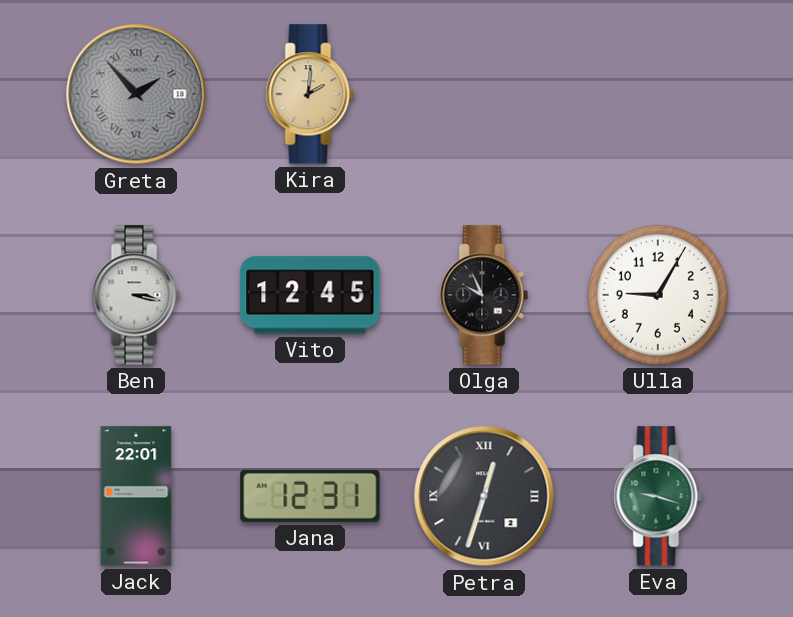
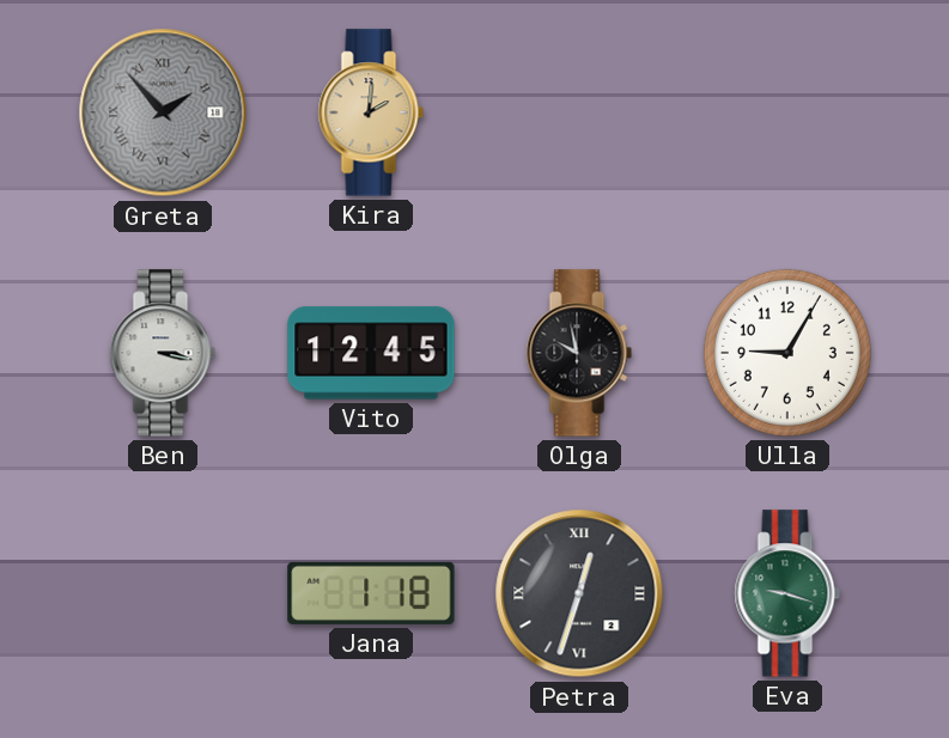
Olga: 9:56 -> 9:58 (579, 353)
Jack: 22:01 -> none (136, 496)
Jana: 12:31 -> 1:18 (371, 593)
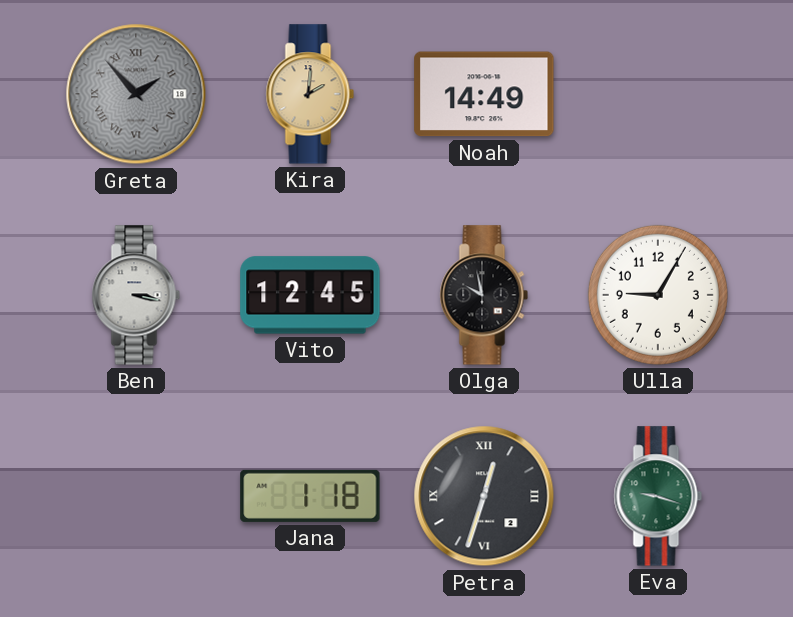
Noah: none -> 14:49 (484, 94)
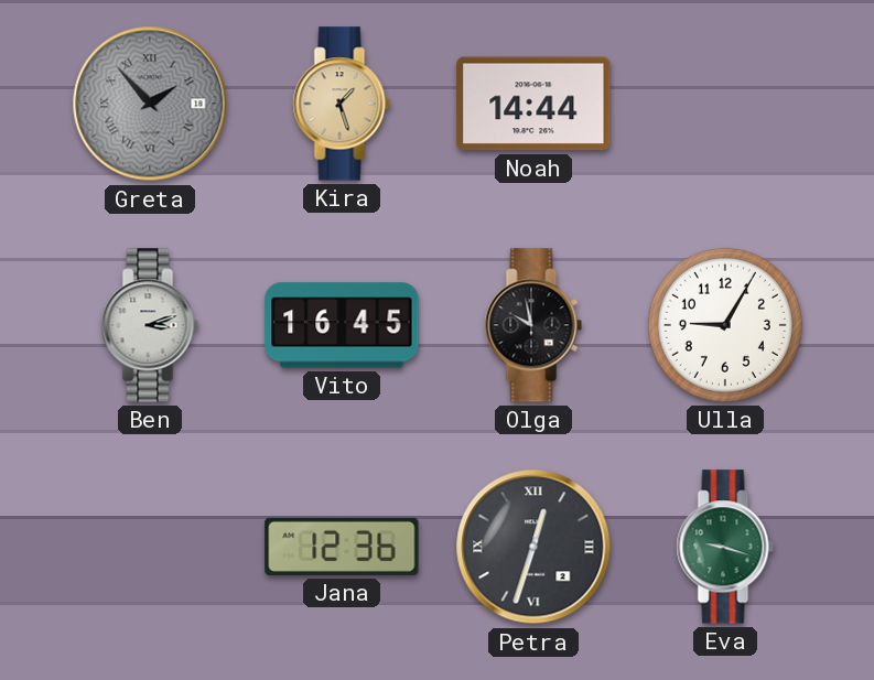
Kira: 2:01 -> 1:27 (342, 104)
Noah: 14:49 -> 14:44 (533, 104)
Ben: 3:17 -> 3:12 (150, 325)
Vito: 12:45 -> 16:45 (342, 325)
Jana: 1:18 -> 12:36 (342, 547)
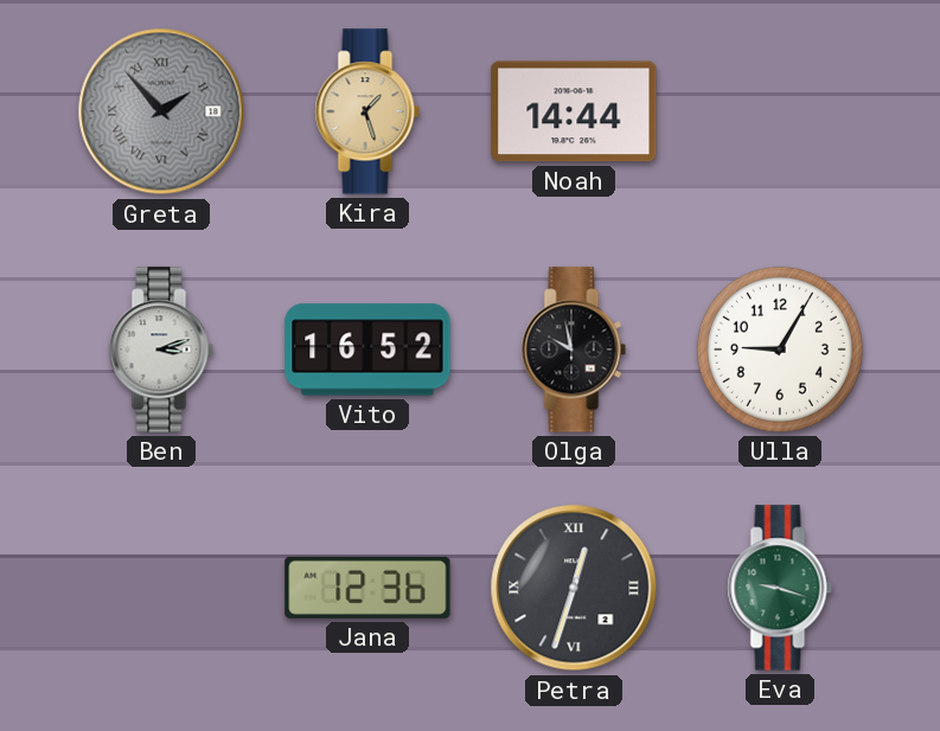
Vito: 16:45 -> 16:52 (367, 350)
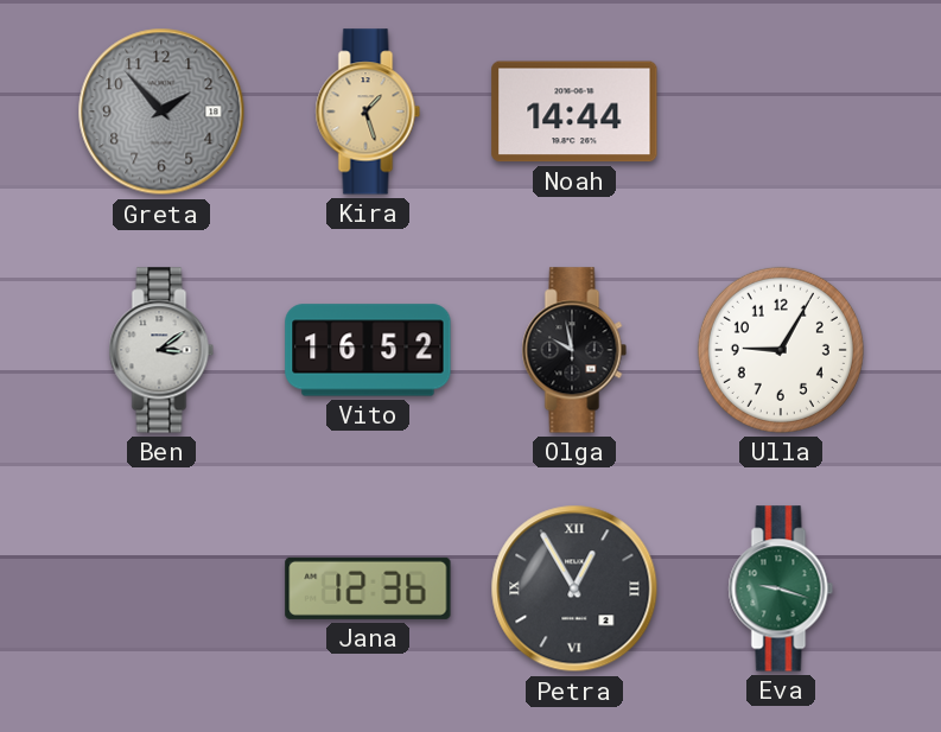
Greta numerals: Roman -> Arabic (161, 112)
Ben: 3:12 -> 3:09 (161, 350)
Petra: 12:33 -> 12:55 (574, 588)
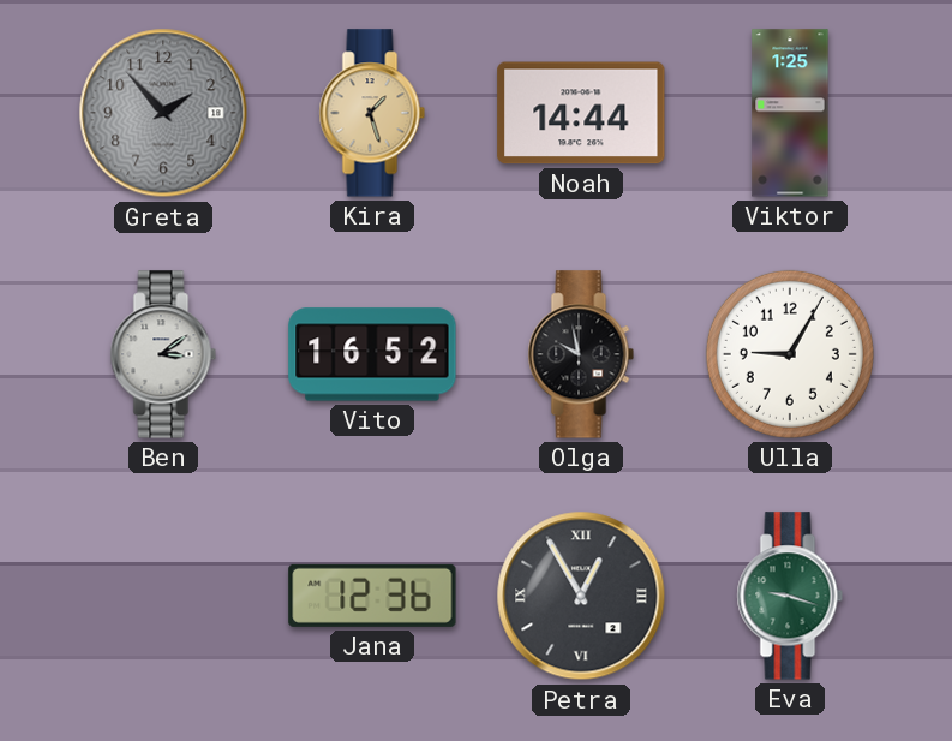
Viktor: none -> 1:25 (790, 113)
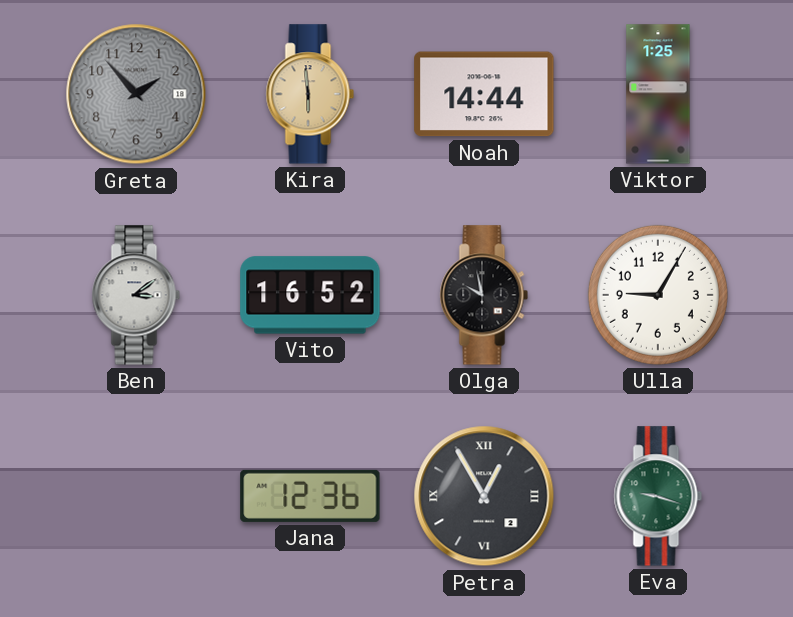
Kira: 1:27 -> 5:59 (310, 94)
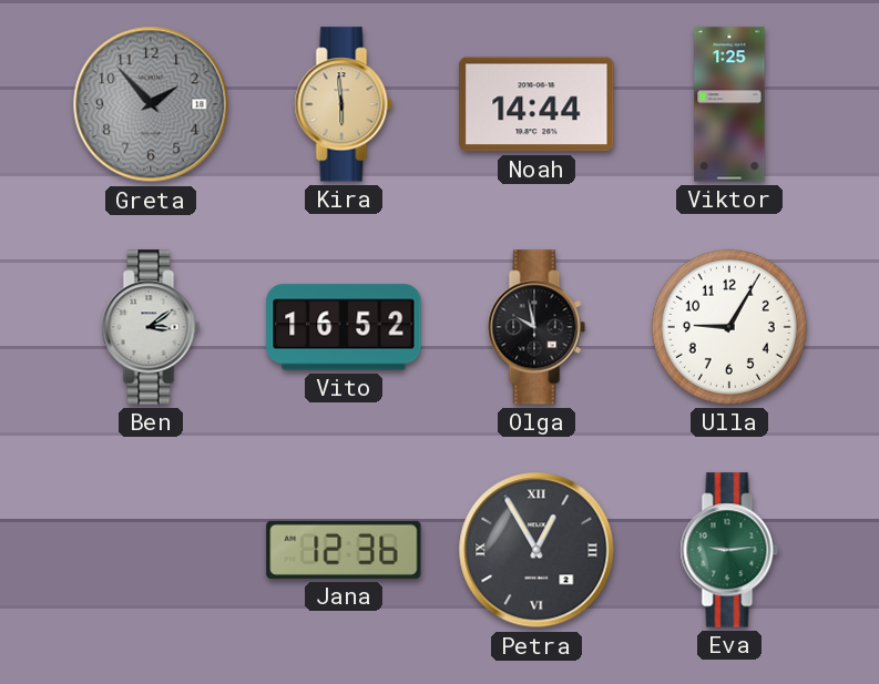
Eva: 9:18 -> 9:14 (729, 550)
